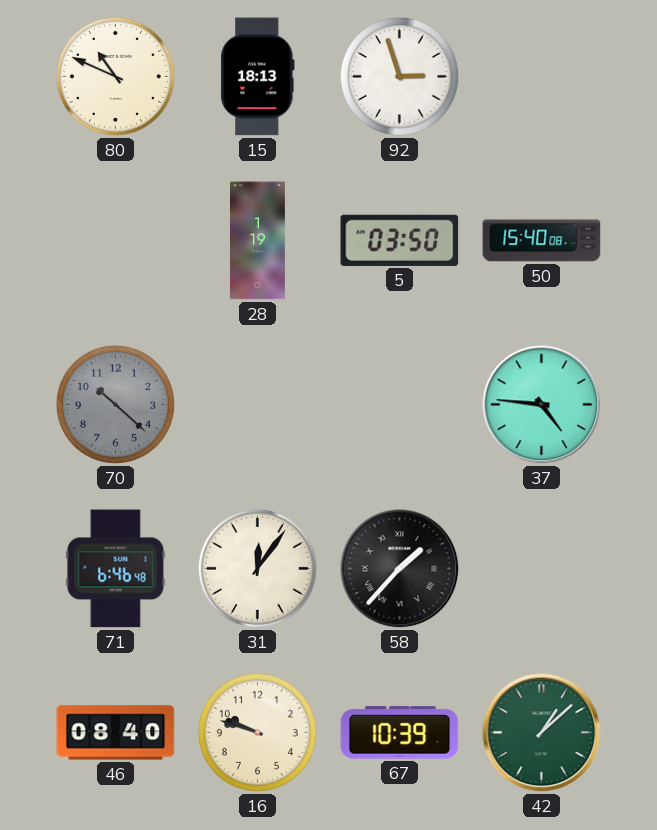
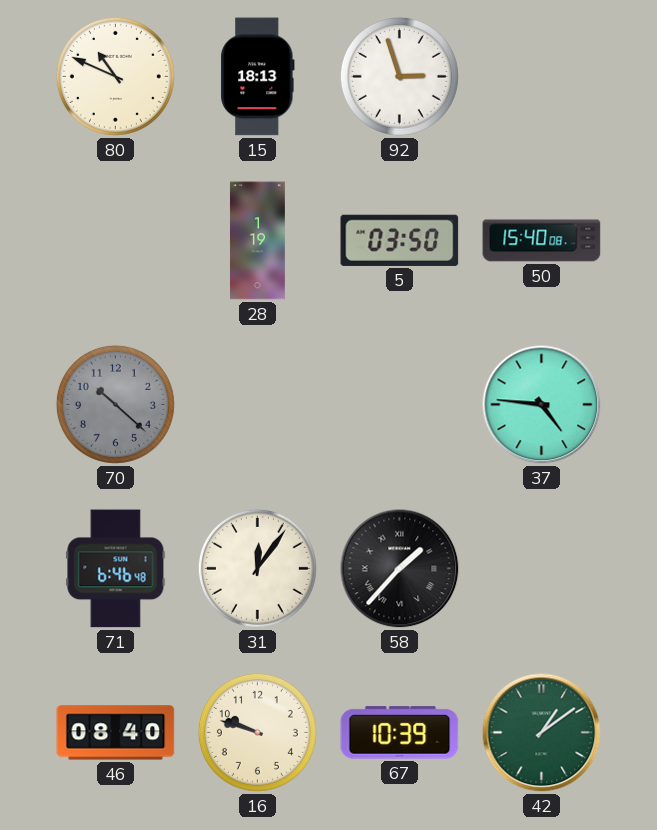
42: 1:08 -> 1:09 (542, 733)
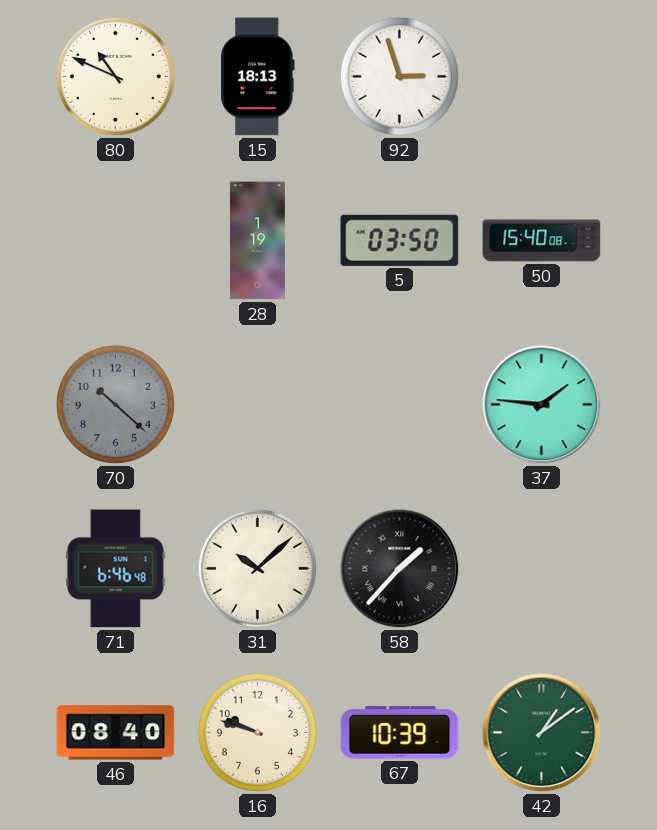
37: 4:46 -> 1:46 (542, 405)
31: 12:06 -> 10:08 (257, 568)
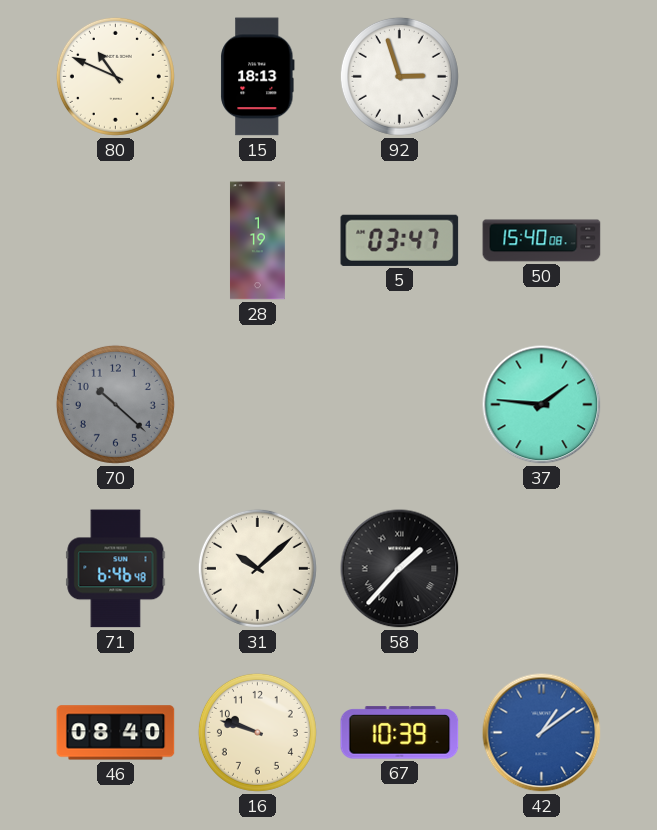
5: 03:50 -> 03:47 (400, 240)
42 dial: green -> blue (542, 733)
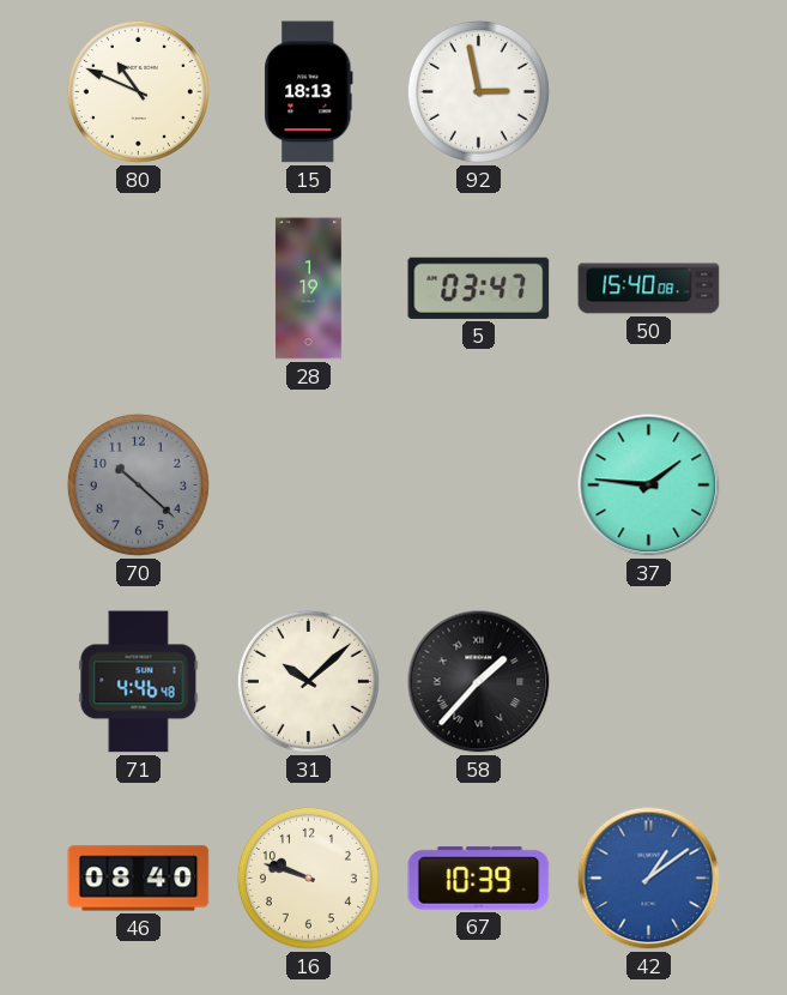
92: 2:57 -> 2:58 (478, 91)
71: 6:46 -> 4:46 (139, 682)
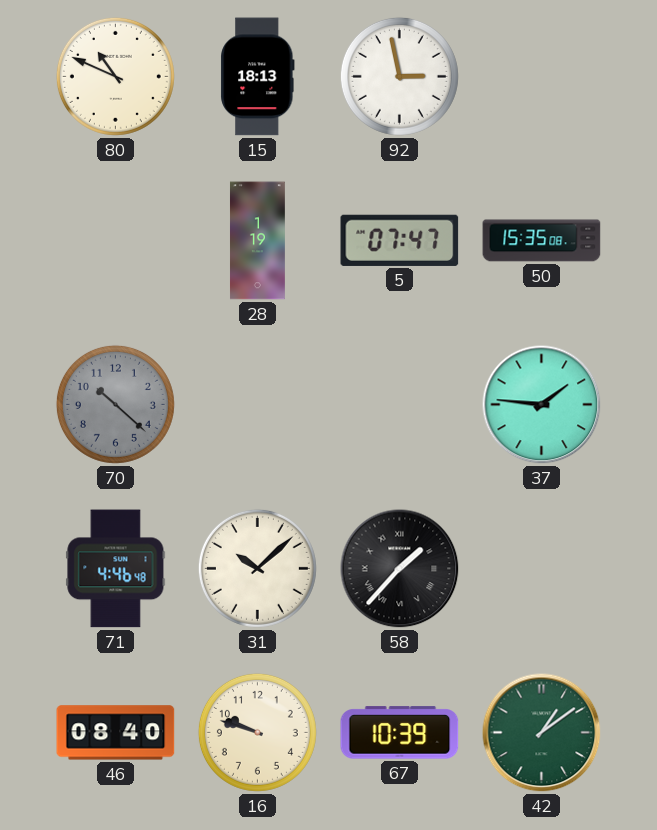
5: 03:47 -> 07:47 (400, 240)
50: 15:40 -> 15:35 (542, 241)
42 dial: blue -> green (542, 733)
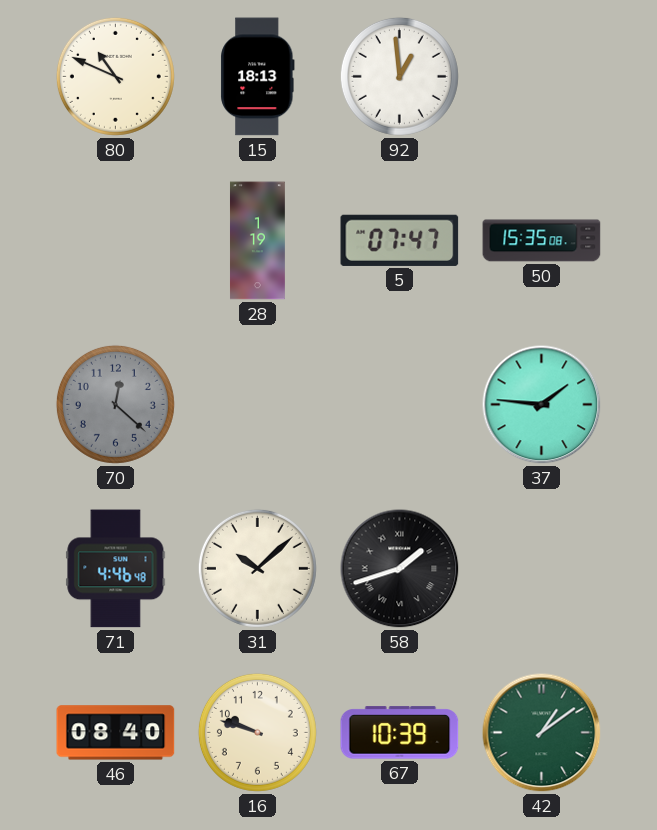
92: 2:58 -> 12:59 (399, 76)
70: 10:22 -> 12:22 (115, 404)
58: 1:37 -> 1:42 (400, 569)
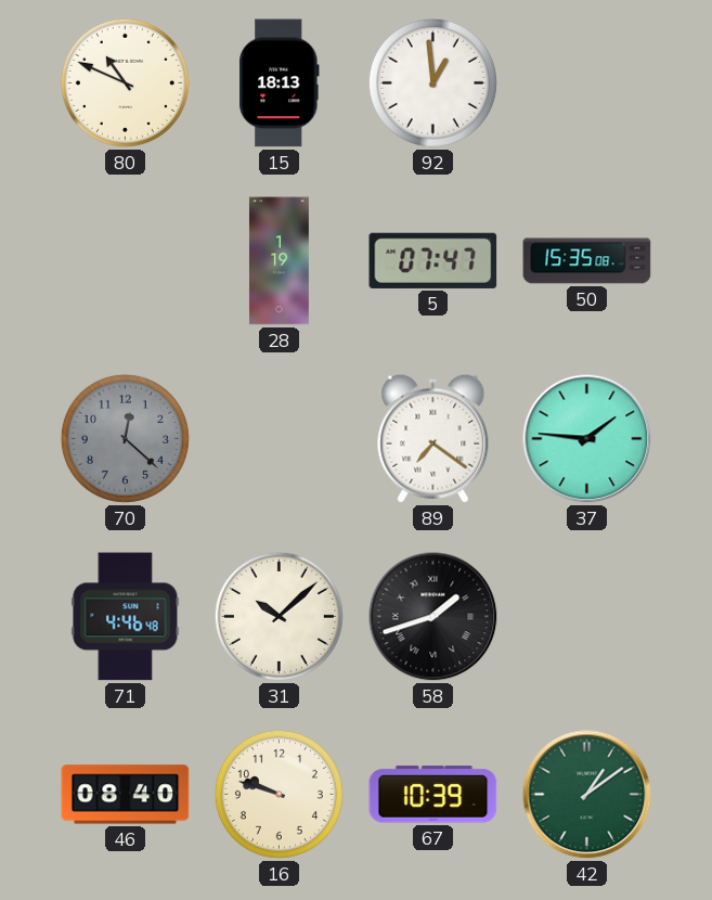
89: none -> 7:21 (433, 438)
